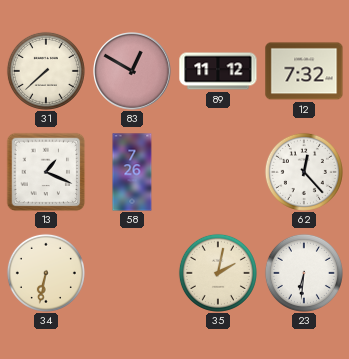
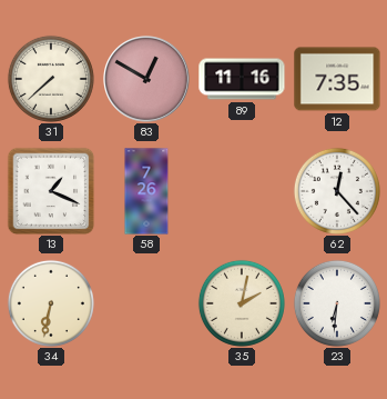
89: 11:12 -> 11:16 (242, 79)
12: 7:32 -> 7:35 (337, 79)
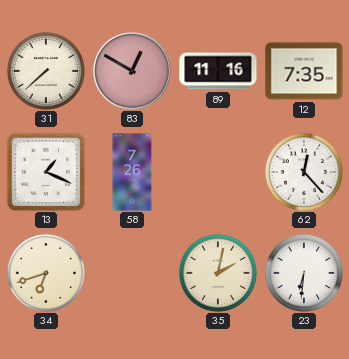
34: 6:32 -> 6:42 (46, 273)
